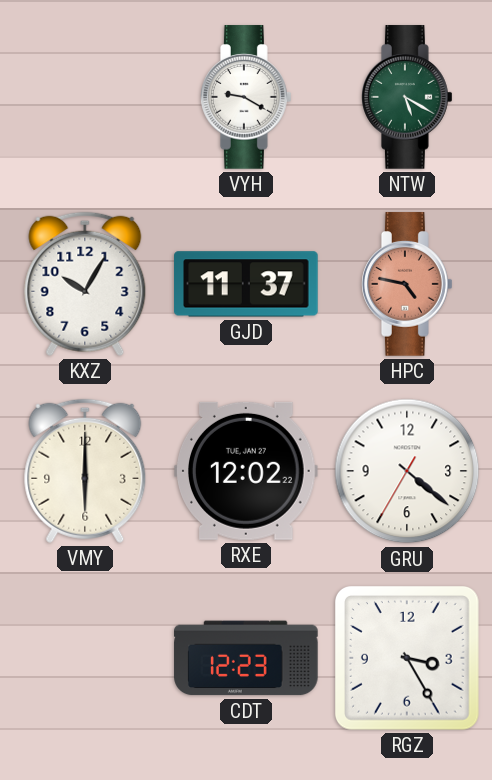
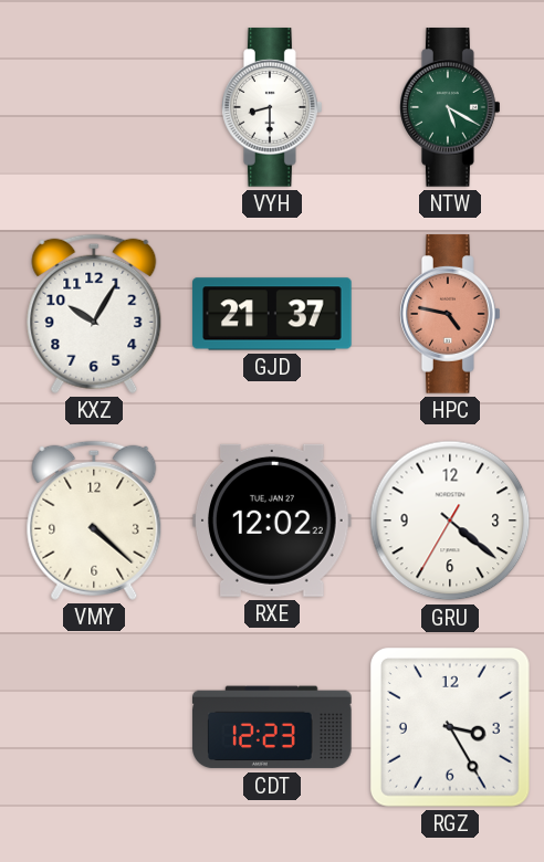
VYH: 9:20 -> 8:30 (273, 107)
GJD: 11:37 -> 21:37 (272, 314)
VMY: 6:00 -> 4:22 (94, 521)
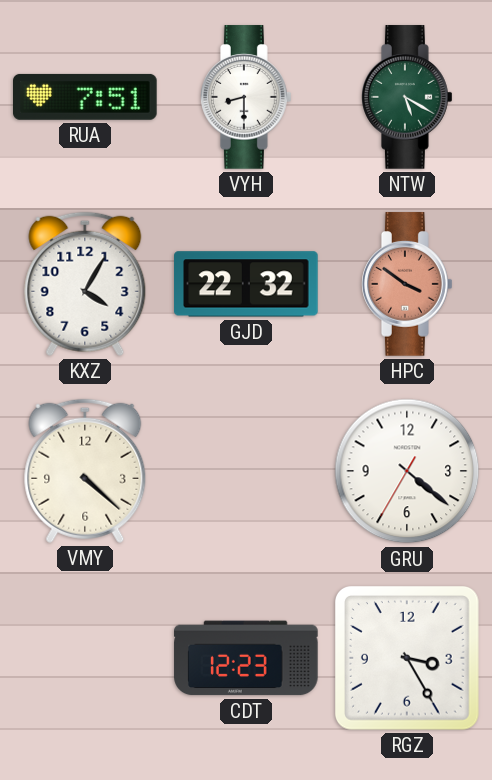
RUA: none -> 7:51 (85, 97)
KXZ: 10:05 -> 4:05 (85, 284)
GJD: 21:37 -> 22:32 (246, 284)
HPC: 4:47 -> 3:51 (408, 284)
RXE: 12:02 -> none (273, 521)
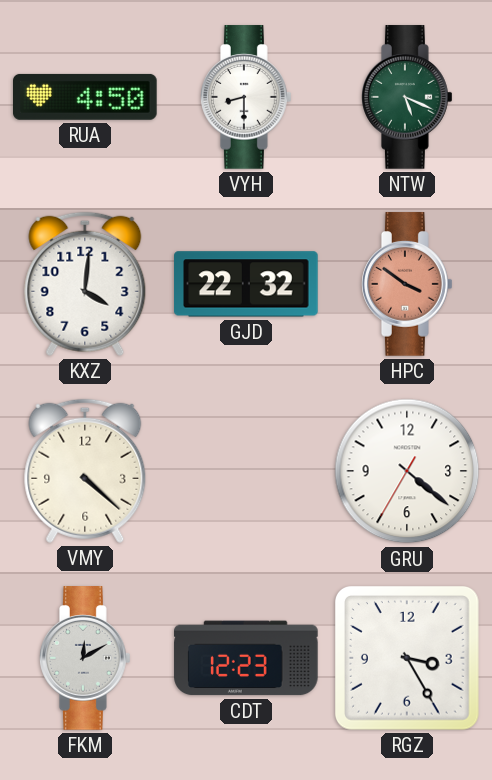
RUA: 7:51 -> 4:50 (85, 97)
NTW: 5:20 -> 5:19 (408, 97)
KXZ: 4:05 -> 4:01 (85, 284)
FKM: none -> 12:10 (86, 658)
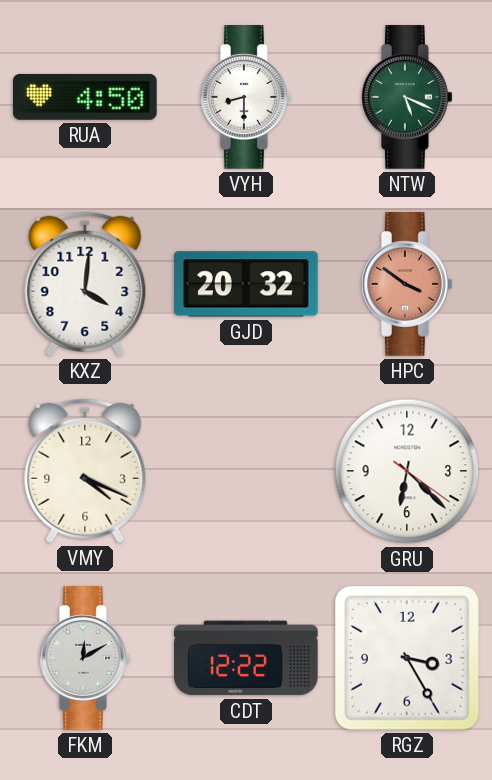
GJD: 22:32 -> 20:32 (246, 284)
VMY: 4:22 -> 4:19 (85, 471)
GRU: 4:21 -> 6:22 (407, 471)
CDT: 12:23 -> 12:22 (246, 658)
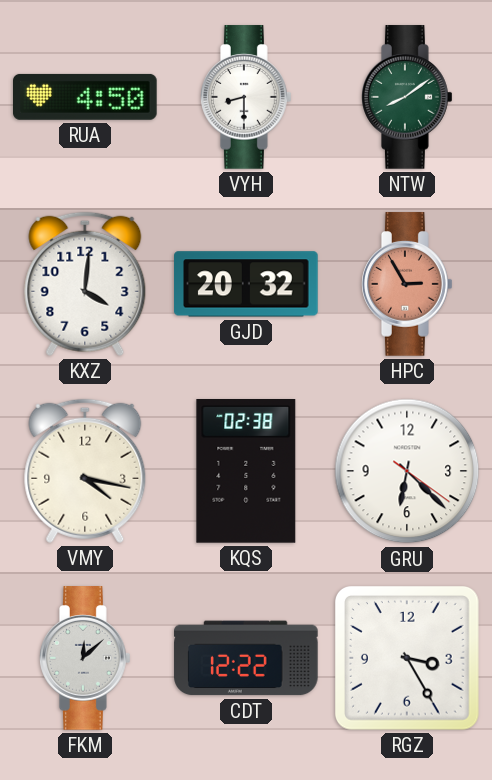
NTW: 5:19 -> 8:09 (408, 97)
HPC: 3:51 -> 2:55 (408, 284)
VMY: 4:19 -> 4:17 (85, 471)
KQS: none -> 02:38 (246, 472)
FKM: 12:10 -> 12:08 (86, 658)
